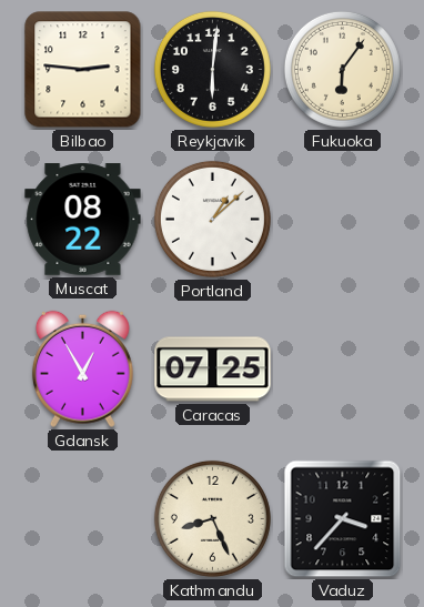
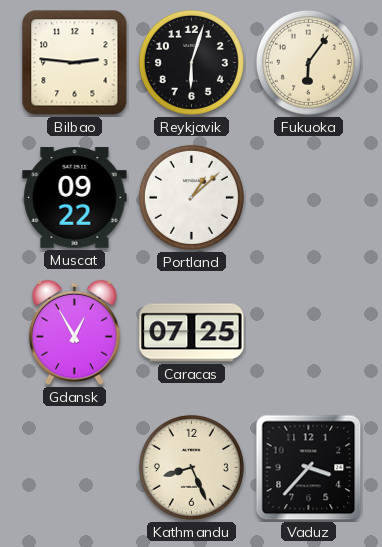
Reykjavik: 6:01 -> 6:03 (191, 62)
Muscat: 08:22 -> 09:22 (75, 198)
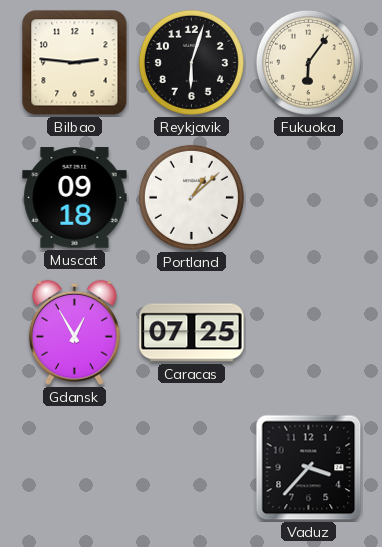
Muscat: 09:22 -> 09:18 (75, 198)
Kathmandu: 8:26 -> none (191, 467)
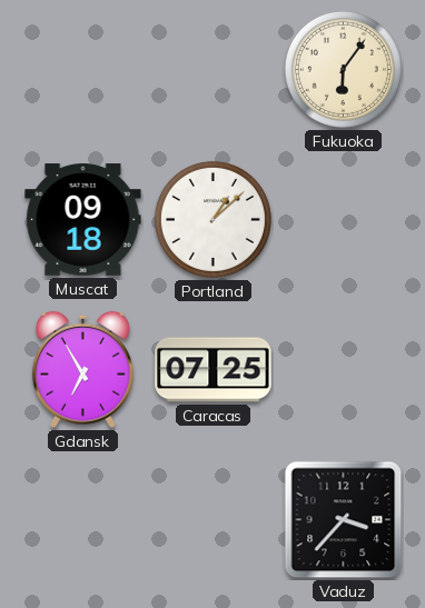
Bilbao: 2:46 -> none (75, 63)
Reykjavik: 6:03 -> none (191, 62)
Gdansk: 12:55 -> 6:55 (82, 369)
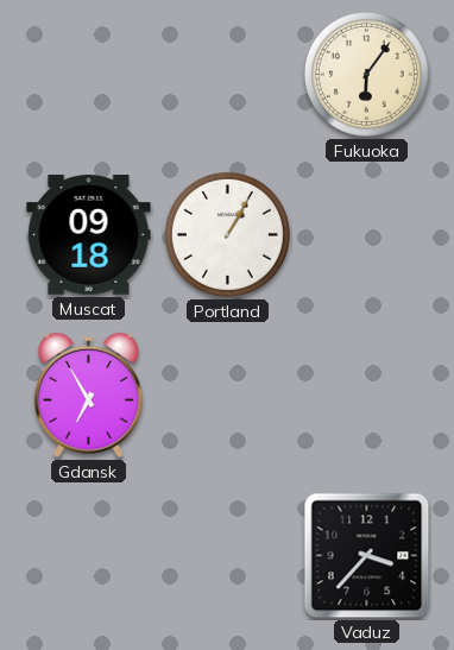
Portland: 1:08 -> 1:05 (227, 234)
Caracas: 07:25 -> none (214, 370)
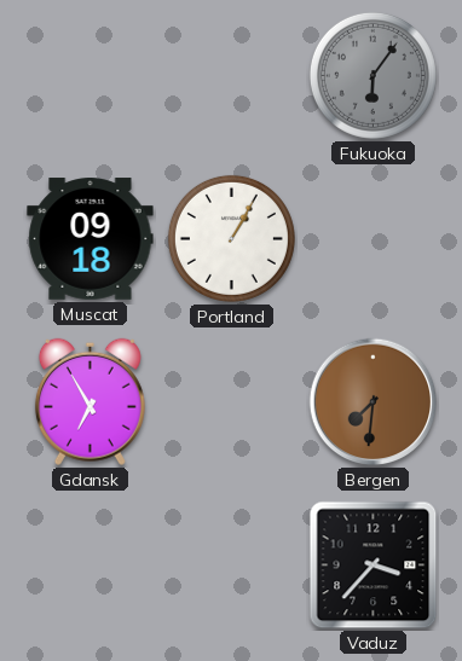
Fukuoka dial: cream -> grey (373, 75)
Bergen: none -> 7:31 (374, 402)
